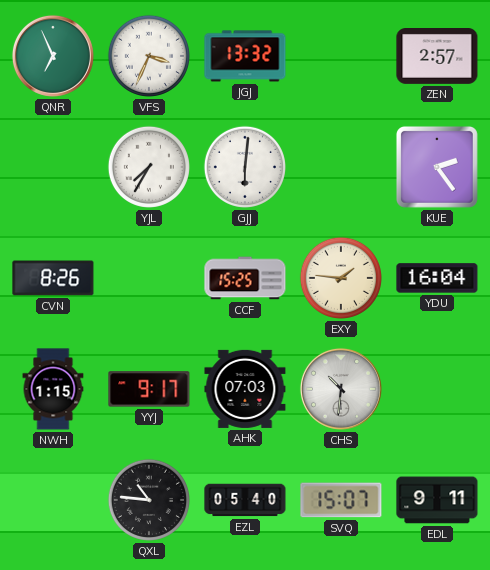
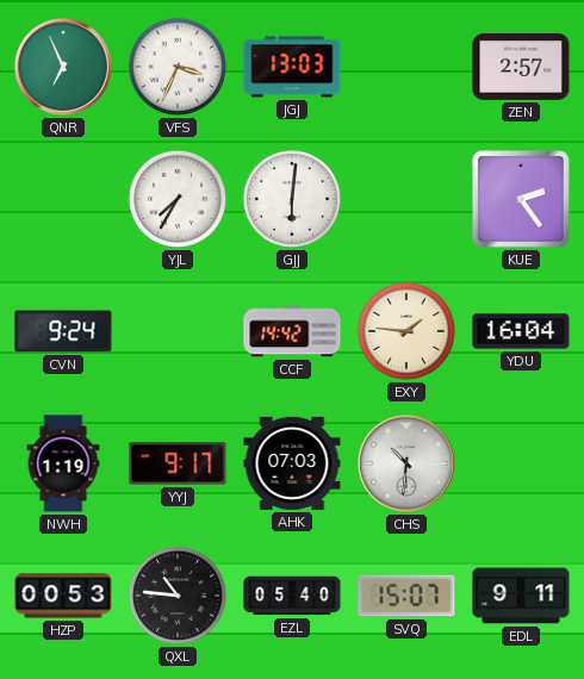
JGJ: 13:32 -> 13:03 (292, 67)
CVN: 8:26 -> 9:24 (63, 331)
CCF: 15:25 -> 14:42 (292, 331)
NWH: 1:15 -> 1:19 (63, 463)
HZP: none -> 00:53 (63, 596)
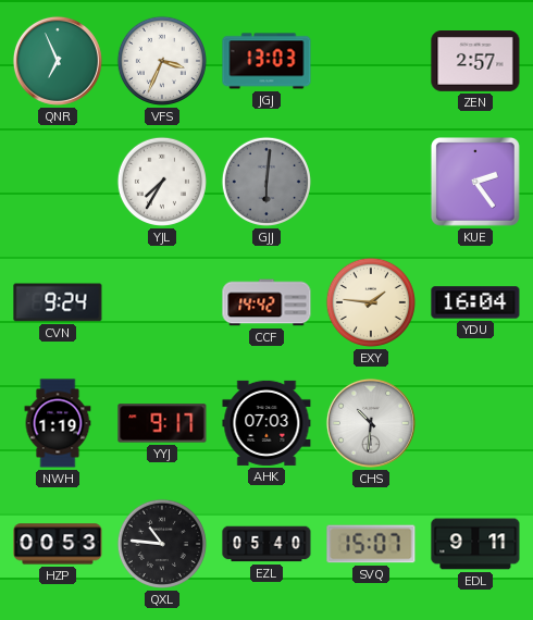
GJJ dial: white -> grey (266, 182)
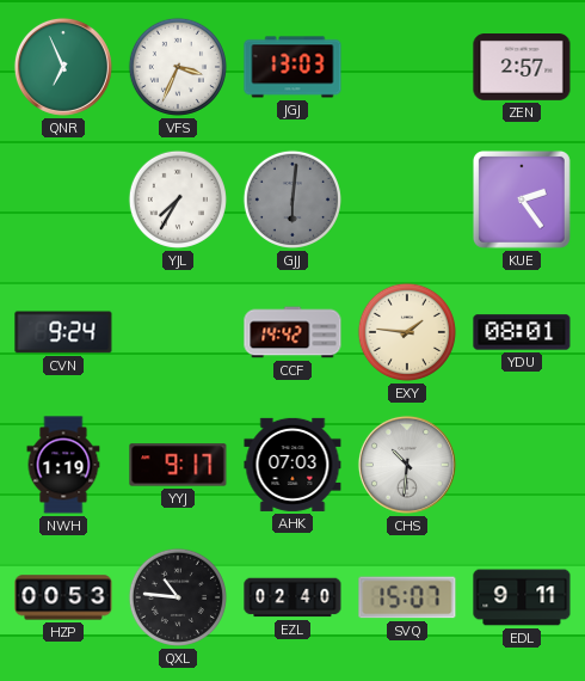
YDU: 16:04 -> 08:01 (522, 332)
EZL: 05:40 -> 02:40 (292, 597)
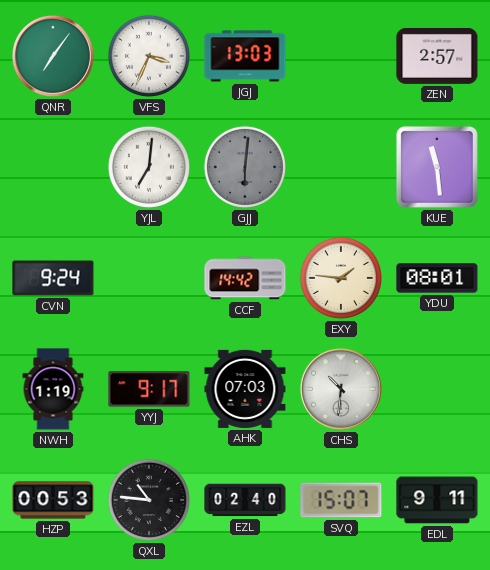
QNR: 6:56 -> 7:06 (53, 56)
YJL: 7:35 -> 7:01 (149, 167)
KUE: 2:24 -> 11:29 (437, 167)
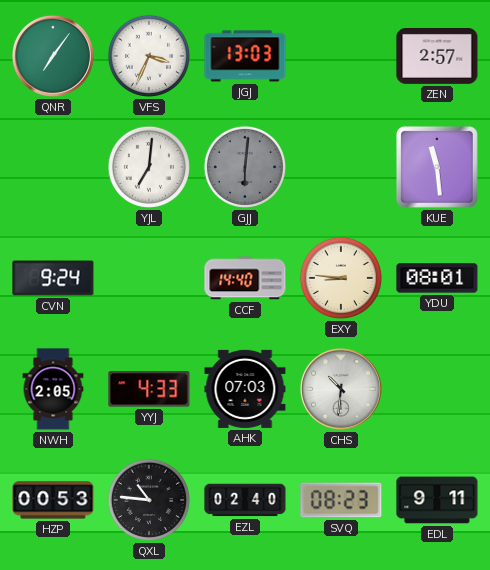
CCF: 14:42 -> 14:40 (245, 278)
EXY: 1:46 -> 8:46 (341, 278)
NWH: 1:19 -> 2:05 (53, 389)
YYJ: 9:17 -> 4:33 (149, 389)
SVQ: 15:07 -> 08:23 (341, 500)
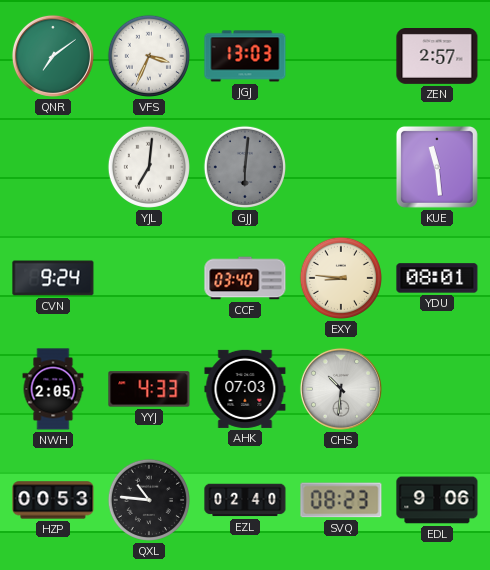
QNR: 7:06 -> 7:09 (53, 56)
CCF: 14:40 -> 03:40 (245, 278)
EDL: 9:11 -> 9:06 (437, 500)
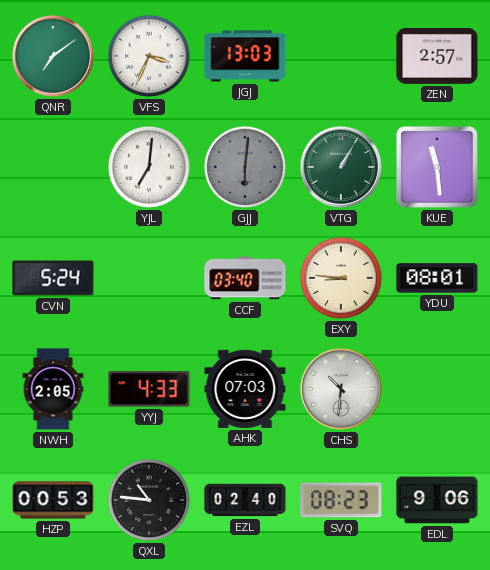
VTG: none -> 1:05 (341, 167)
CVN: 9:24 -> 5:24 (53, 278)
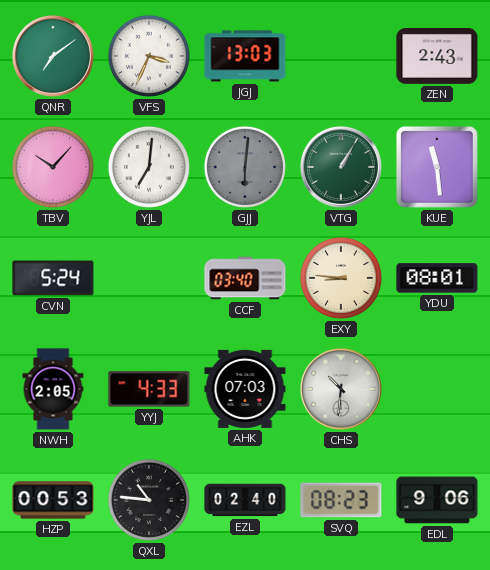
ZEN: 2:57 -> 2:43 (437, 57)
TBV: none -> 10:07 (53, 167)
